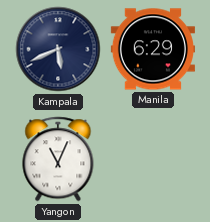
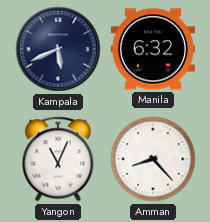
Manila: 6:29 -> 6:32 (152, 49)
Amman: none -> 8:23 (153, 159)
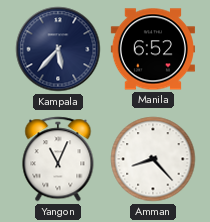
Kampala: 5:41 -> 5:37 (58, 49)
Manila: 6:32 -> 6:52 (152, 49)
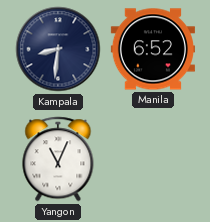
Kampala: 5:37 -> 8:31 (58, 49)
Amman: 8:23 -> none (153, 159)
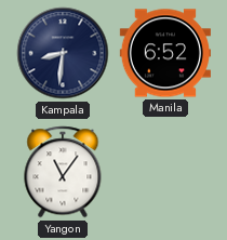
Yangon: 11:04 -> 11:06 (63, 172)
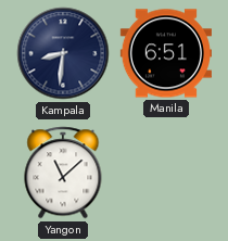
Manila: 6:52 -> 6:51 (165, 53)
Yangon: 11:06 -> 11:08 (63, 173)
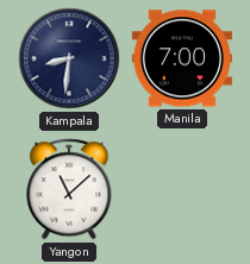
Manila: 6:51 -> 7:00 (181, 58)
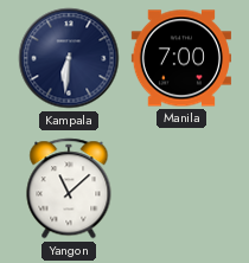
Kampala: 8:31 -> 6:31 (69, 58)
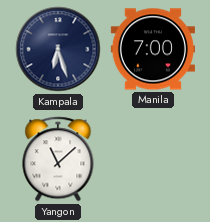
Kampala: 6:31 -> 6:27 (58, 49)
